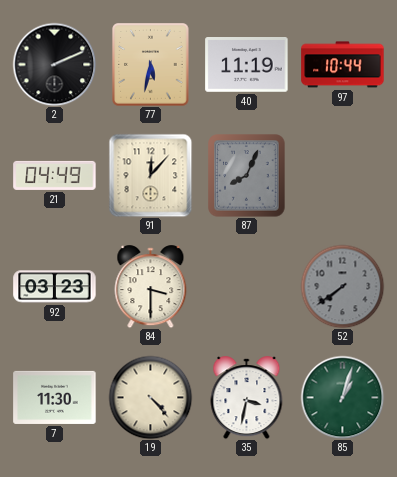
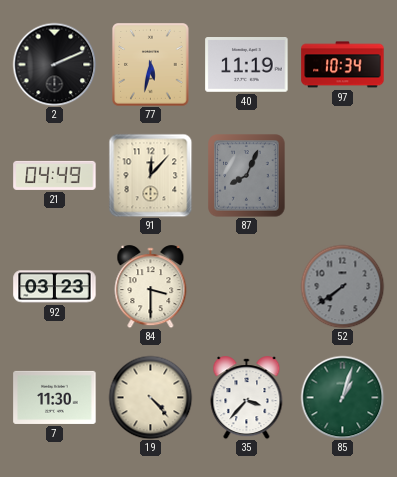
97: 10:44 -> 10:34 (343, 65)
35: 3:32 -> 3:37 (247, 398)
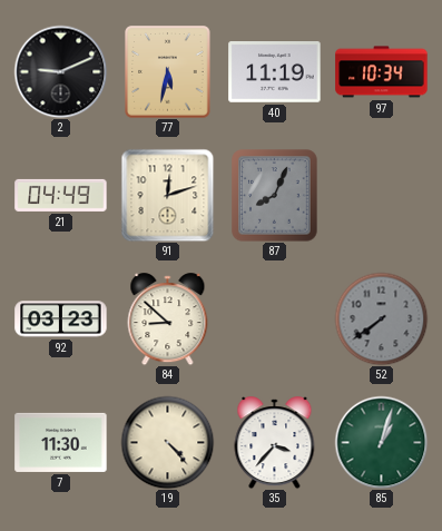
2: 2:11 -> 9:11 (60, 71)
91: 12:07 -> 12:12 (167, 195)
84: 3:30 -> 8:52 (168, 319)
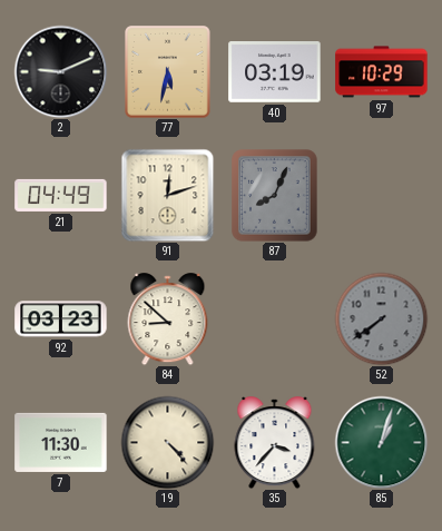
40: 11:19 -> 03:19 (275, 72)
97: 10:34 -> 10:29 (382, 72)
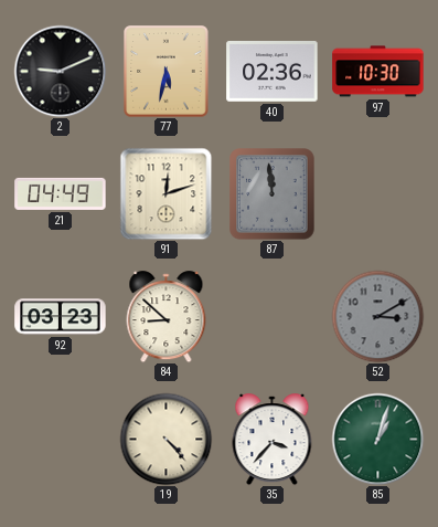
40: 03:19 -> 02:36 (273, 72)
97: 10:29 -> 10:30 (378, 72)
87: 8:04 -> 11:59 (273, 194)
52: 7:39 -> 3:10 (377, 316)
7: 11:30 -> none (61, 442)
